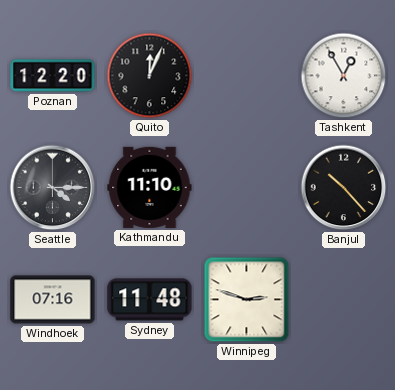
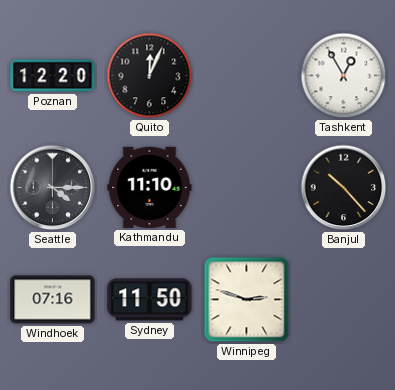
Sydney: 11:48 -> 11:50 (150, 300)
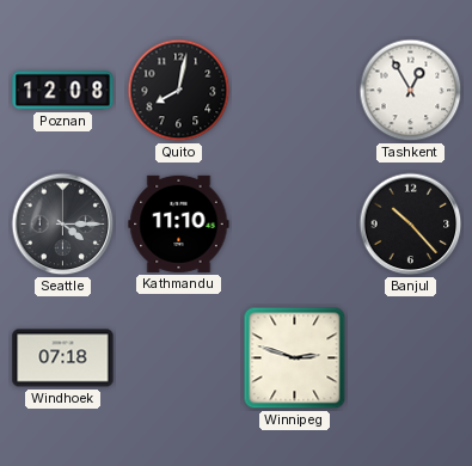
Poznan: 12:20 -> 12:08 (63, 91)
Quito: 12:04 -> 8:02 (179, 91)
Windhoek: 07:16 -> 07:18 (63, 358)
Sydney: 11:50 -> none (150, 300)
